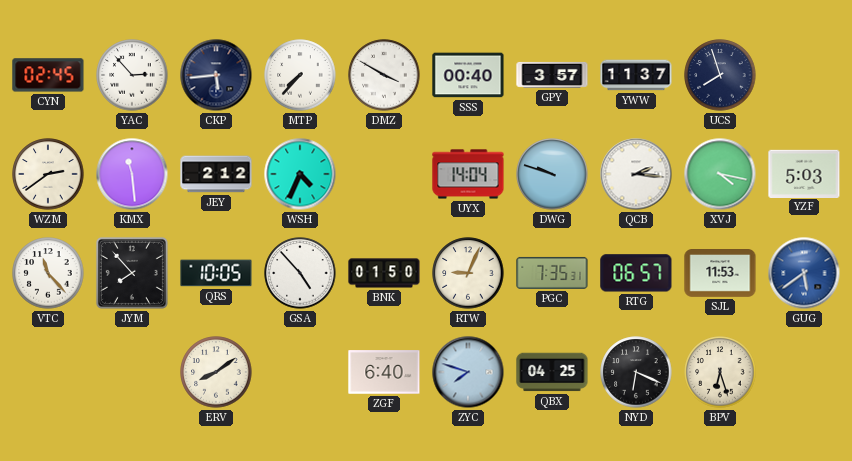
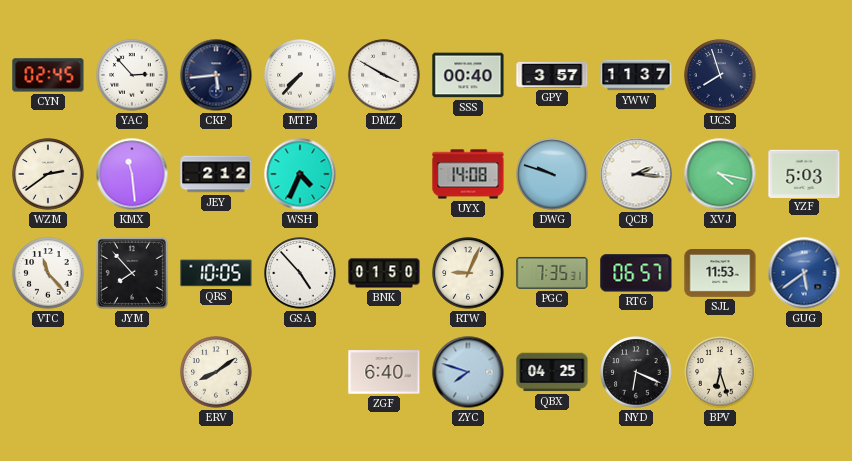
UYX: 14:04 -> 14:08 (468, 174)
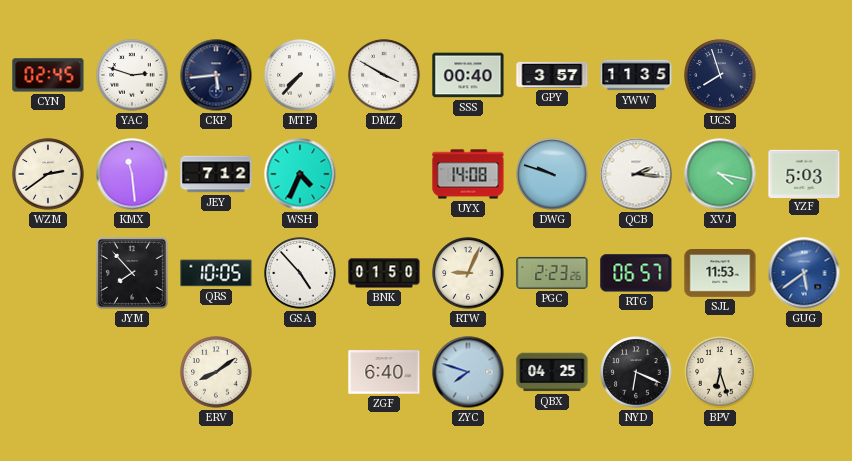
YAC: 2:53 -> 2:48 (132, 75)
YWW: 11:37 -> 11:35 (636, 75)
JEY: 2:12 -> 7:12 (216, 174)
VTC: 11:23 -> none (48, 273)
PGC: 7:35 -> 2:23 (552, 273)
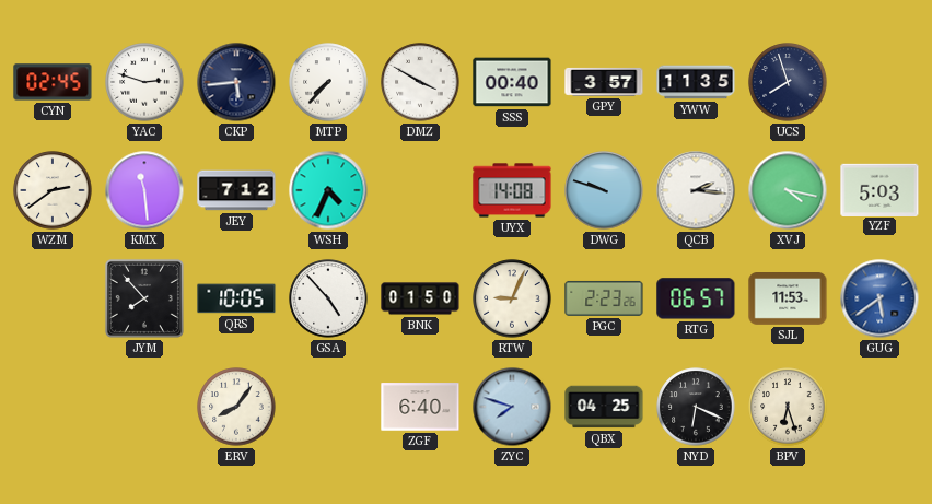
ERV: 8:09 -> 8:06 (236, 407)
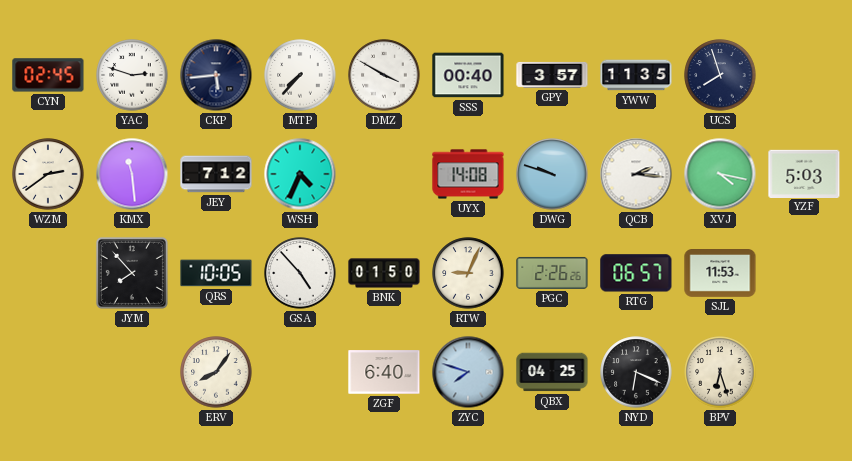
PGC: 2:23 -> 2:26 (552, 273)
GUG: 5:39 -> none (879, 298)
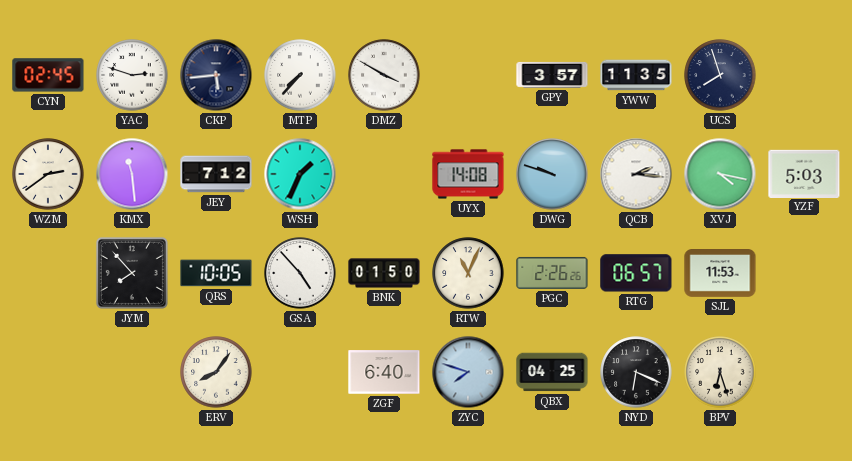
SSS: 00:40 -> none (468, 75)
WSH: 4:34 -> 1:34 (300, 174)
RTW: 9:04 -> 11:04 (468, 273)
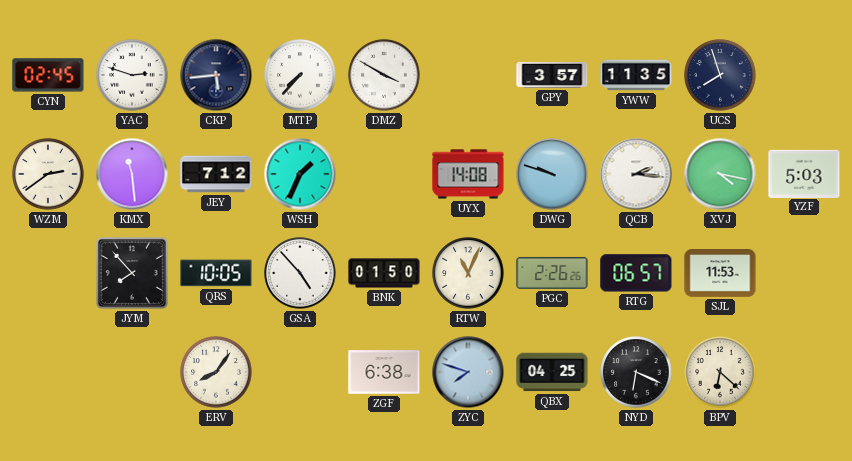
ZGF: 6:40 -> 6:38 (384, 372)
BPV: 6:27 -> 6:22 (720, 372)
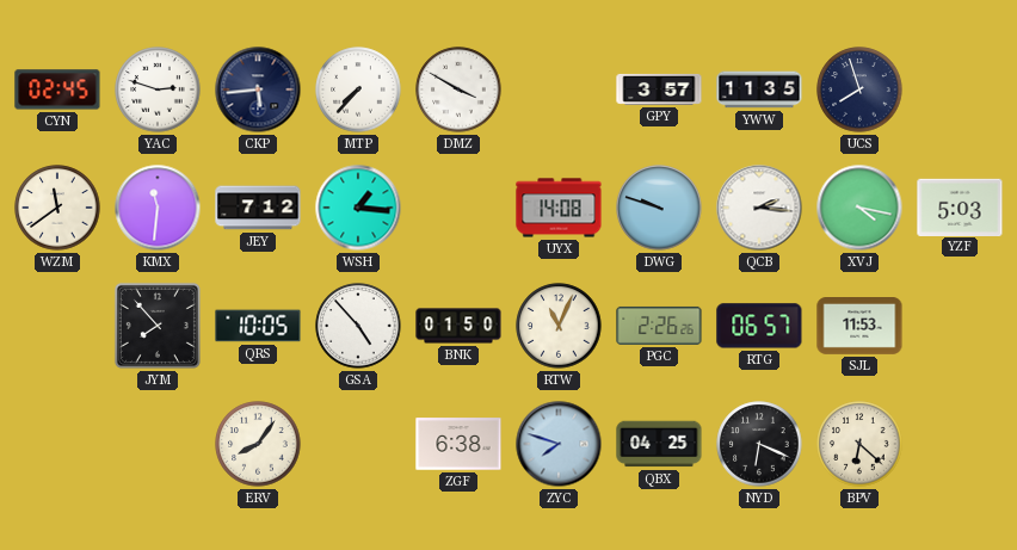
WZM: 2:39 -> 11:39 (57, 208)
KMX: 11:29 -> 11:31 (158, 208)
WSH: 1:34 -> 1:16 (358, 208)
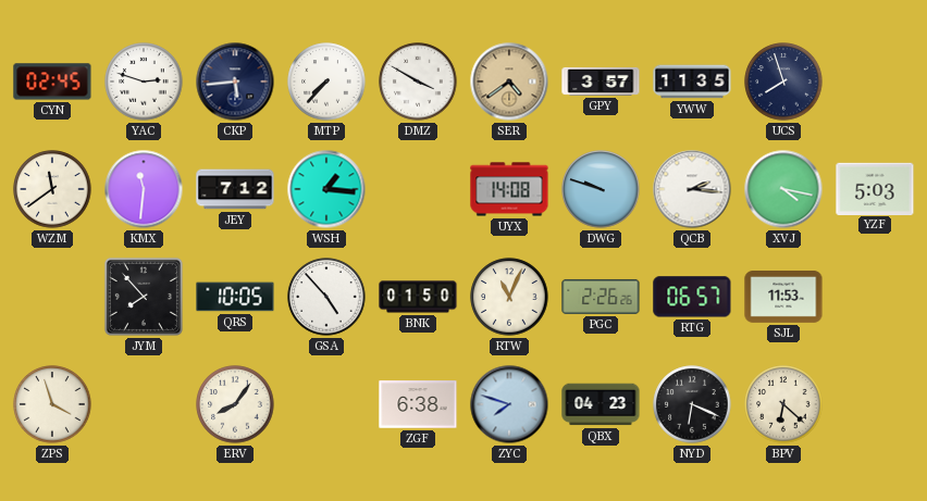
SER: none -> 4:39 (509, 82)
ZPS: none -> 3:57 (52, 404)
QBX: 04:25 -> 04:23 (601, 404)
